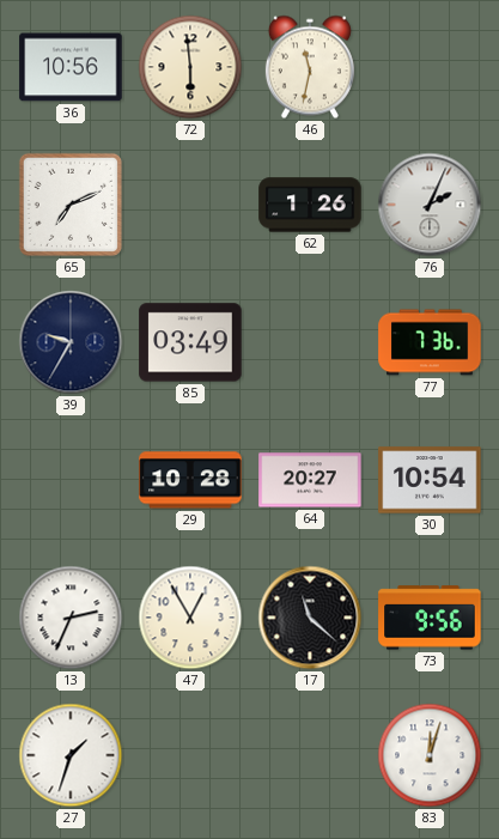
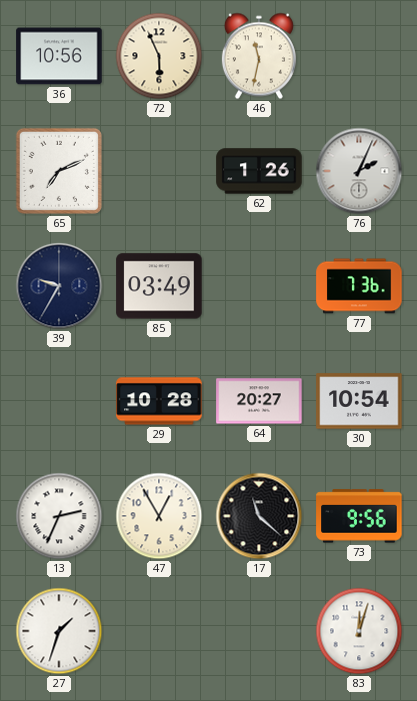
72: 5:59 -> 5:56 (159, 56)
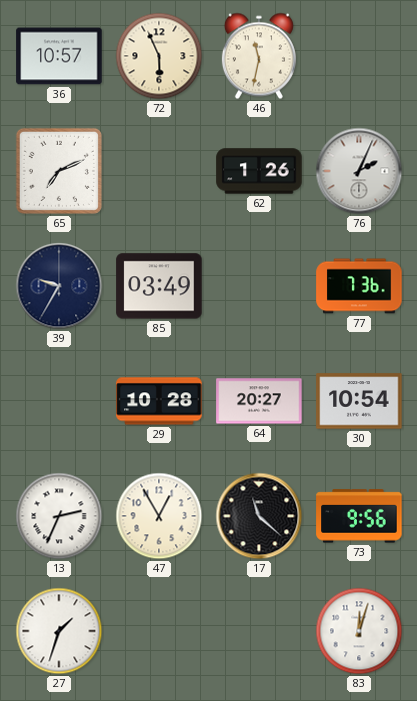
36: 10:56 -> 10:57 (59, 56)
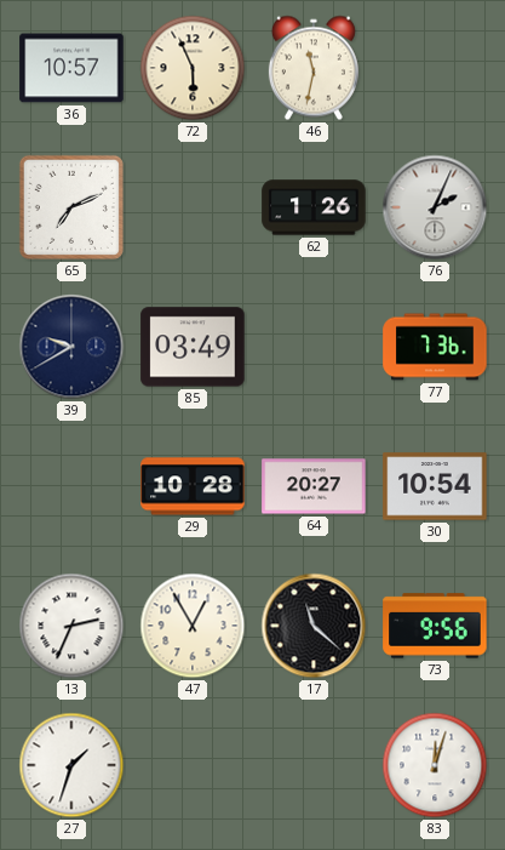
39: 9:35 -> 9:40 (71, 347)
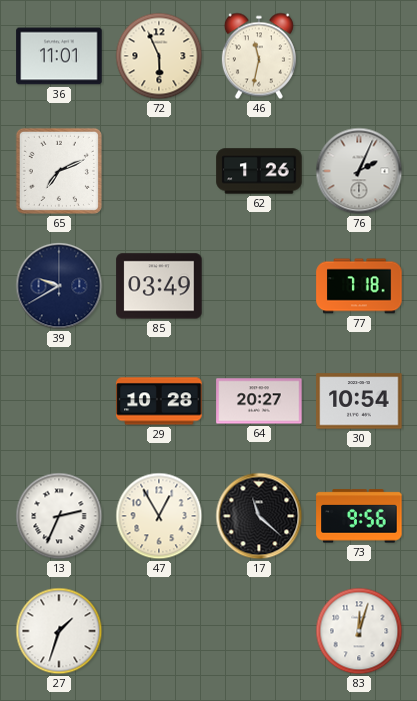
36: 10:57 -> 11:01 (59, 56)
77: 7:36 -> 7:18 (359, 286)
